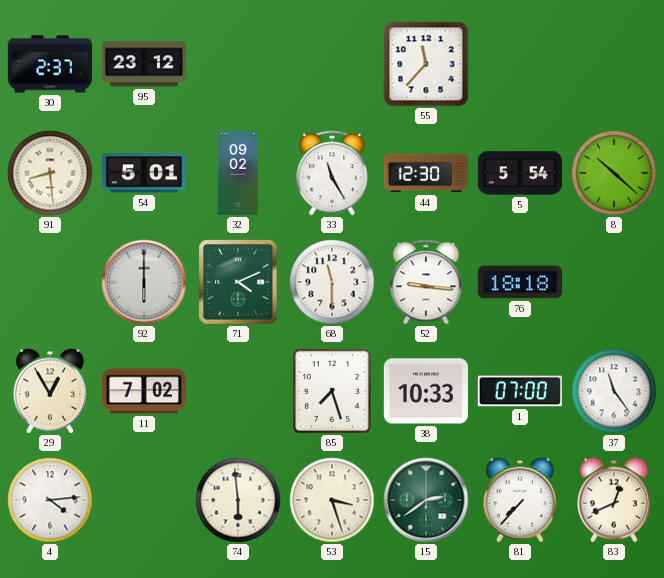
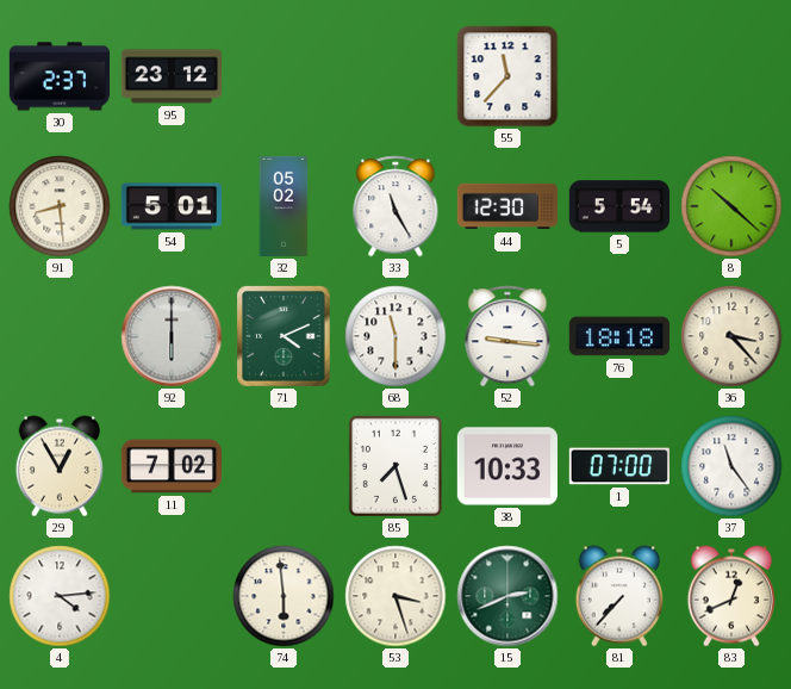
32: 09:02 -> 05:02 (284, 206)
36: none -> 3:23 (731, 336)
15: 2:39 -> 2:41 (507, 596)
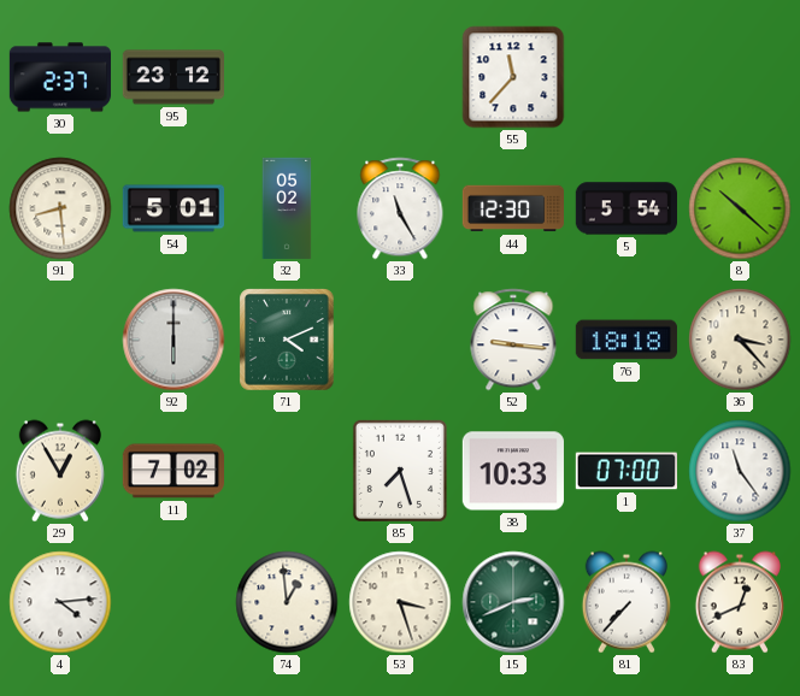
68: 11:30 -> none (395, 336)
74: 5:59 -> 12:59 (287, 602)
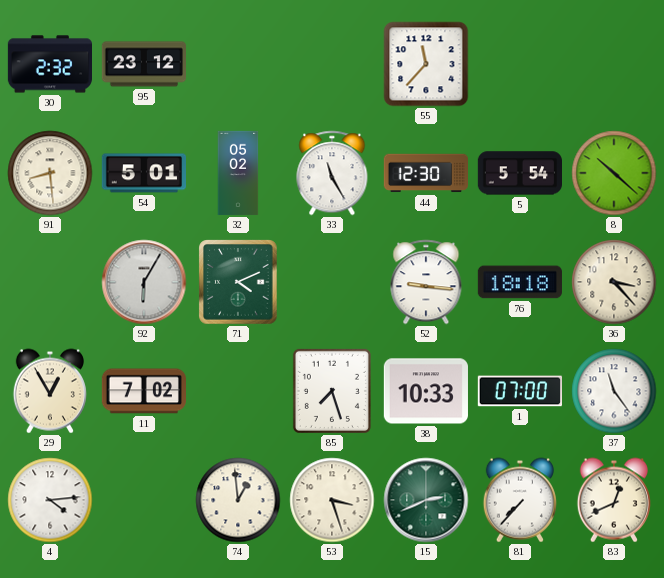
30: 2:37 -> 2:32 (49, 64)
92: 6:00 -> 6:05 (144, 282)
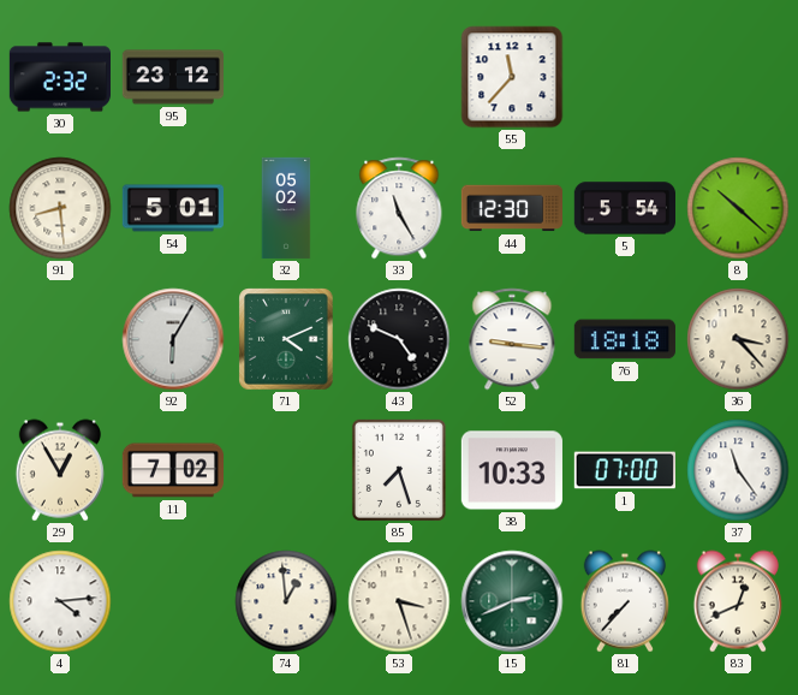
43: none -> 4:49 (399, 339)
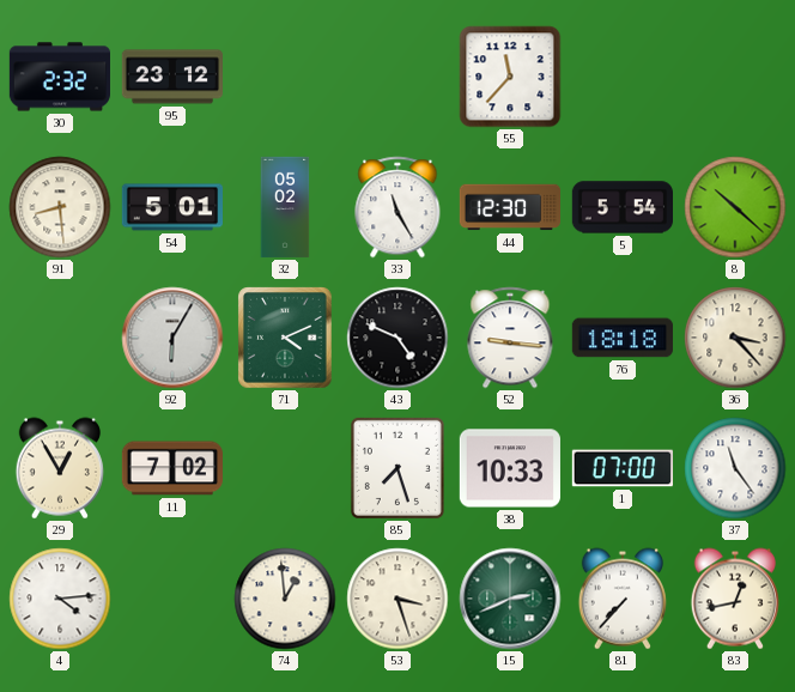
83: 12:41 -> 12:43 (735, 599)
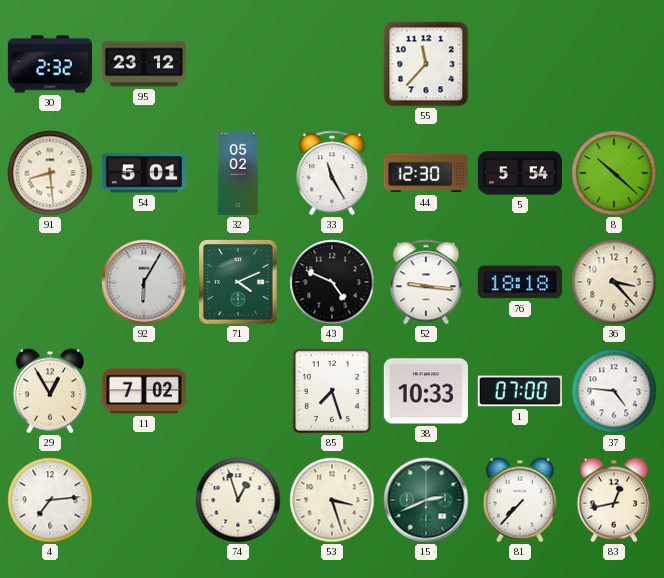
37: 11:24 -> 4:46 (614, 391)
4: 4:14 -> 7:14 (50, 500)
74: 12:59 -> 12:57 (238, 500)
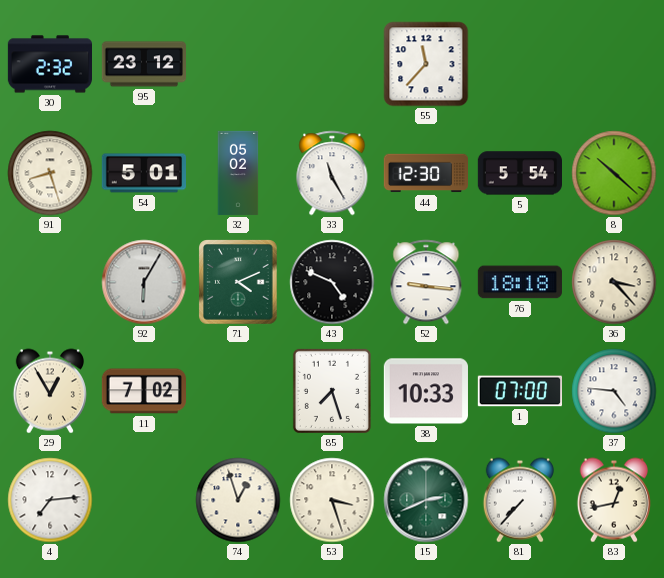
91: 8:29 -> 8:27 (50, 173)
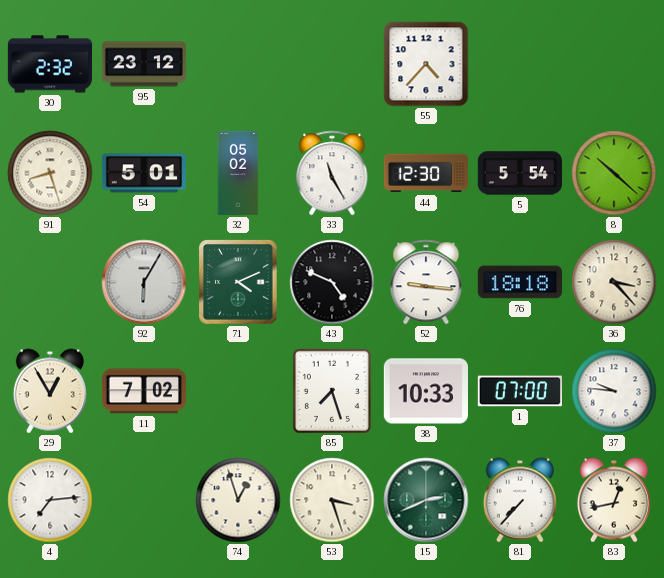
55: 11:37 -> 4:37 (426, 64)
37: 4:46 -> 9:46 (614, 391)
